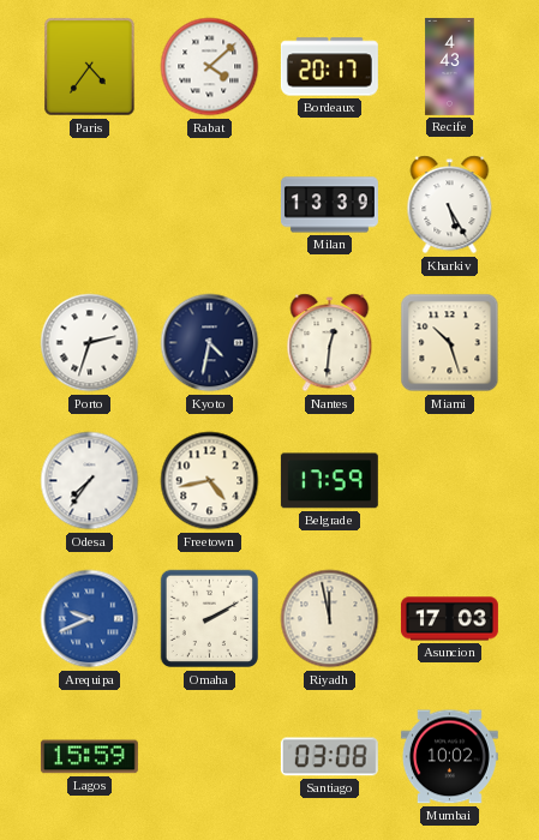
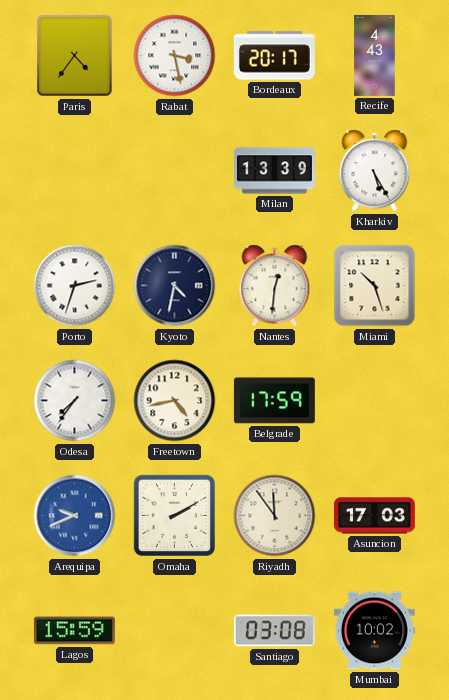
Rabat: 4:08 -> 3:28 (175, 56)
Riyadh: 11:58 -> 11:54 (275, 516)
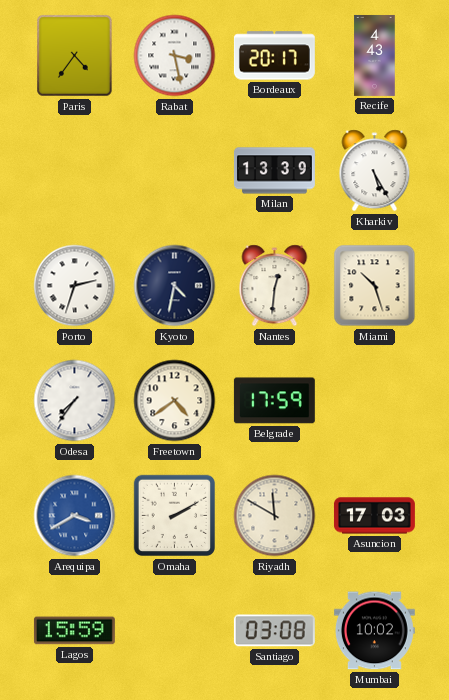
Freetown: 4:43 -> 4:39 (175, 401)
Arequipa: 9:41 -> 3:40 (75, 516)
Riyadh: 11:54 -> 11:50 (275, 516)
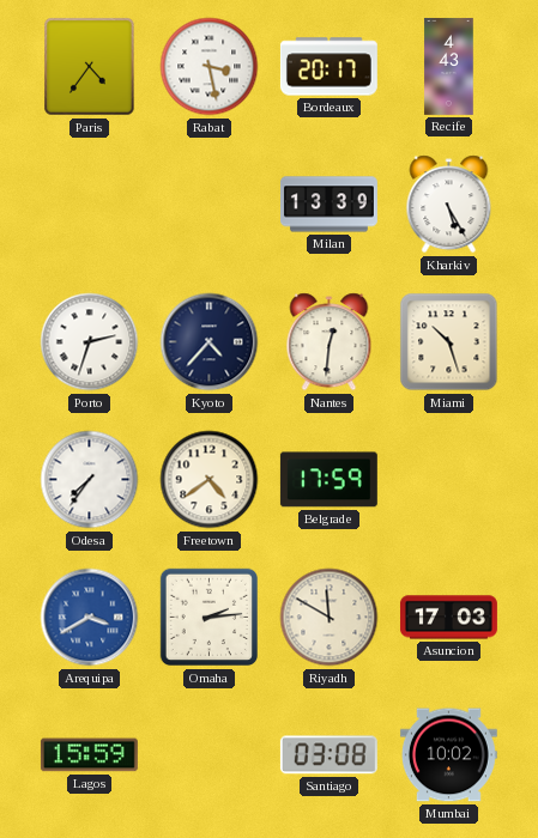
Kyoto: 4:32 -> 4:37 (210, 342)
Omaha: 2:10 -> 2:14 (210, 618)
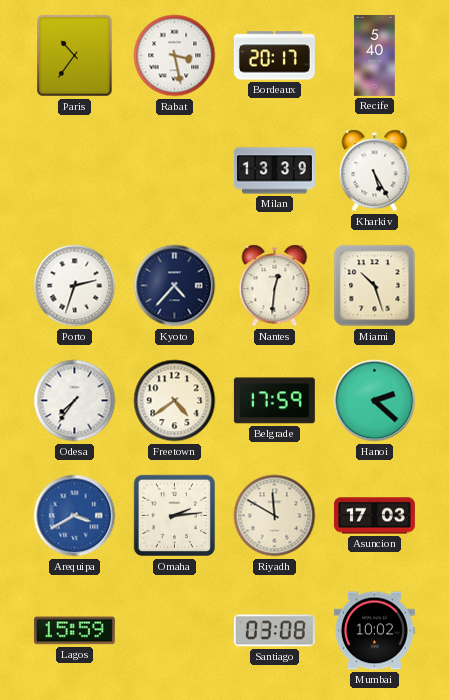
Paris: 4:36 -> 10:36 (75, 56)
Recife: 4:43 -> 5:40 (375, 55)
Hanoi: none -> 2:22 (375, 401)
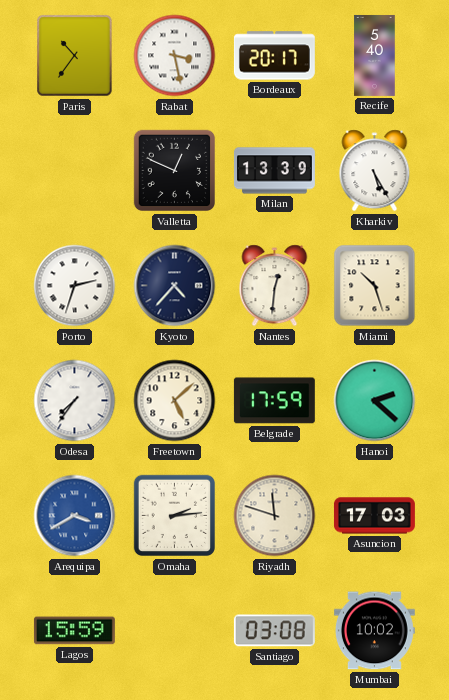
Valletta: none -> 12:49 (175, 171)
Freetown: 4:39 -> 5:08 (175, 401)
Riyadh: 11:50 -> 11:48 (275, 516)
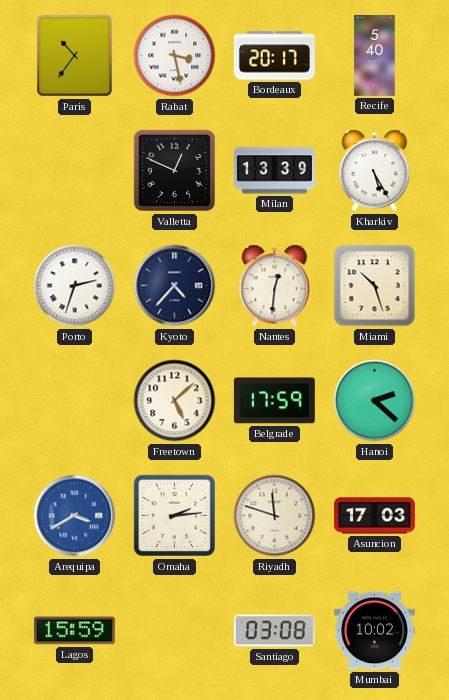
Odesa: 7:36 -> none (75, 401)
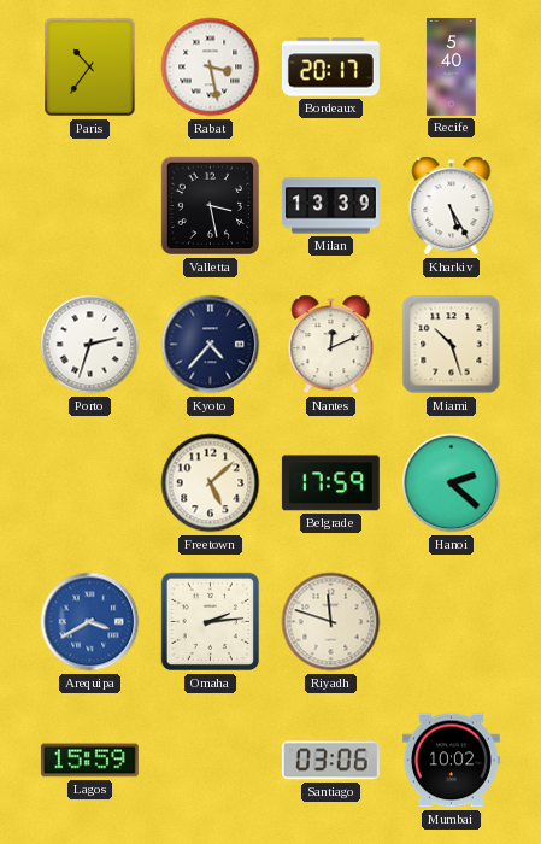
Valletta: 12:49 -> 3:28 (211, 206)
Nantes: 12:31 -> 12:11 (331, 345)
Asuncion: 17:03 -> none (374, 516)
Santiago: 03:08 -> 03:06 (330, 761)
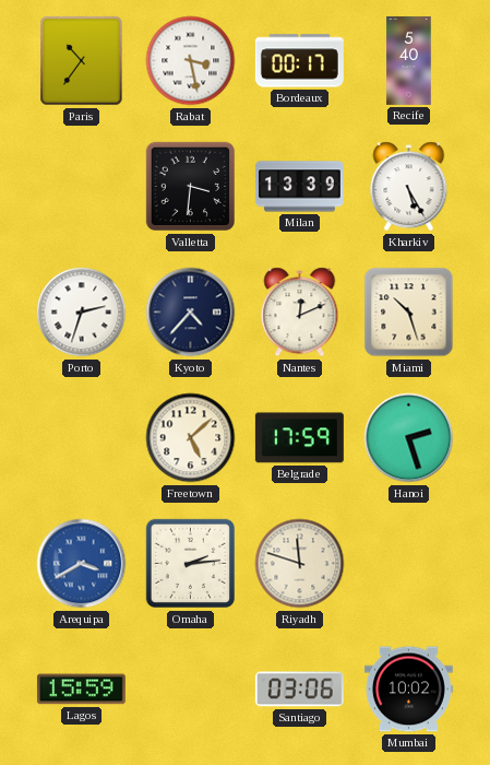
Bordeaux: 20:17 -> 00:17 (299, 61)
Valletta: 3:28 -> 3:31 (191, 187)
Hanoi: 2:22 -> 2:27 (409, 438)
